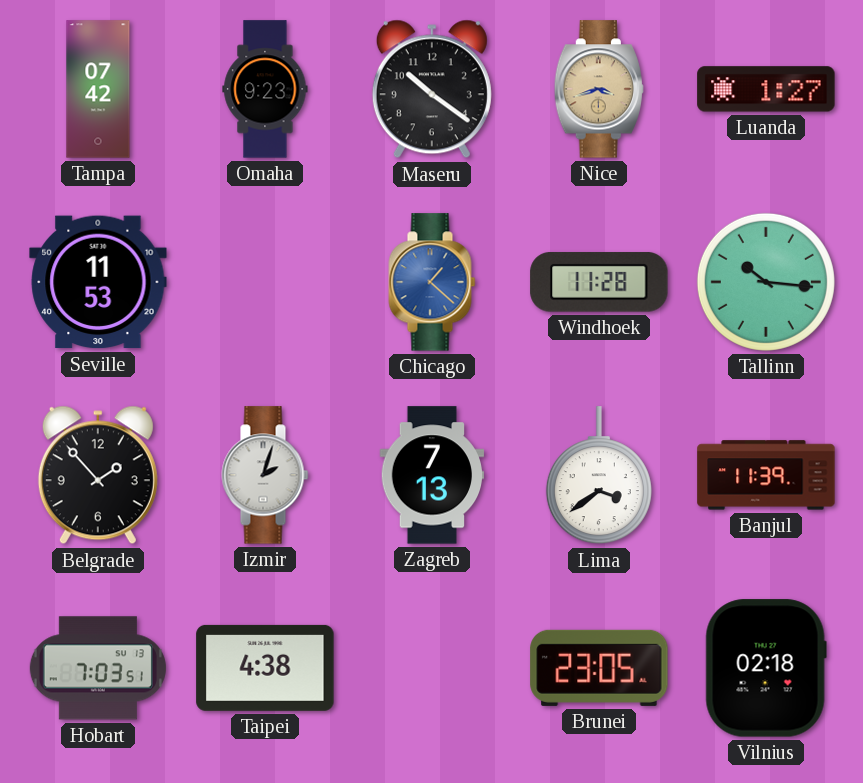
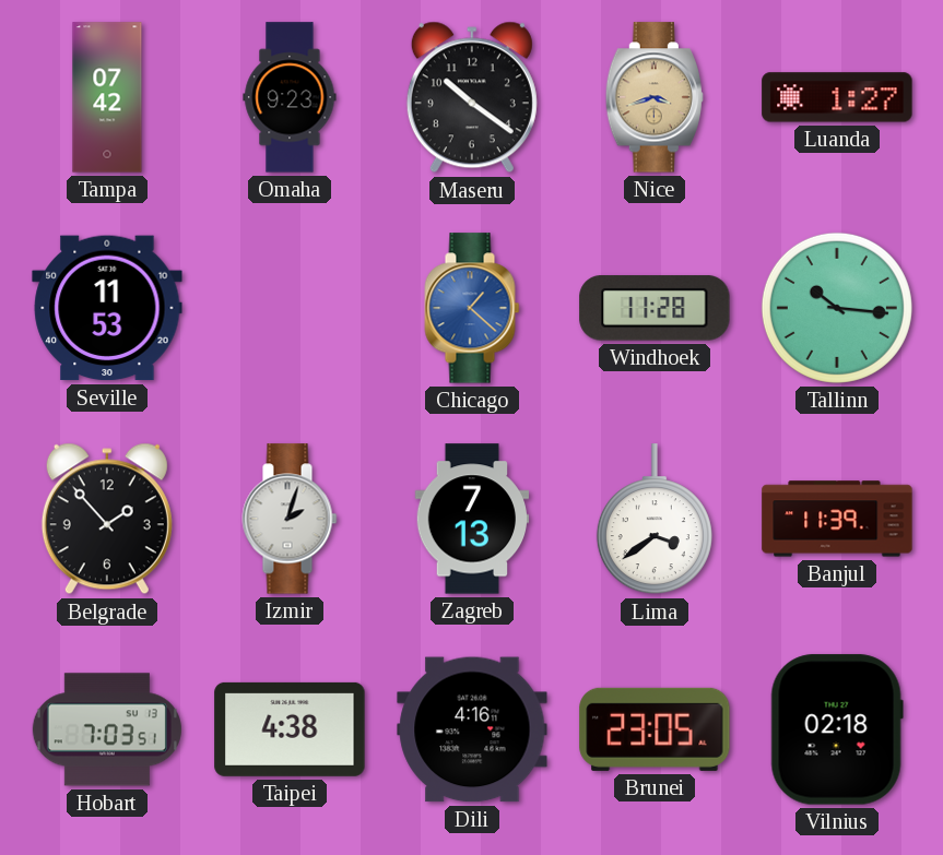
Dili: none -> 4:16 (472, 729)
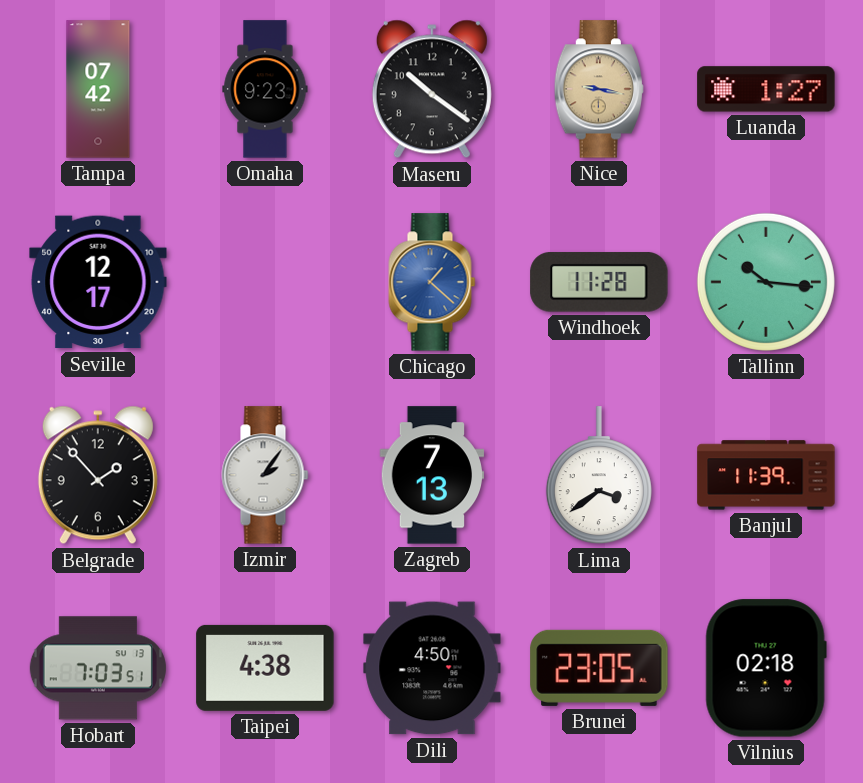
Nice: 3:42 -> 9:17 (599, 89)
Seville: 11:53 -> 12:17 (98, 282)
Izmir: 2:03 -> 2:06 (265, 475)
Dili: 4:16 -> 4:50 (432, 668)
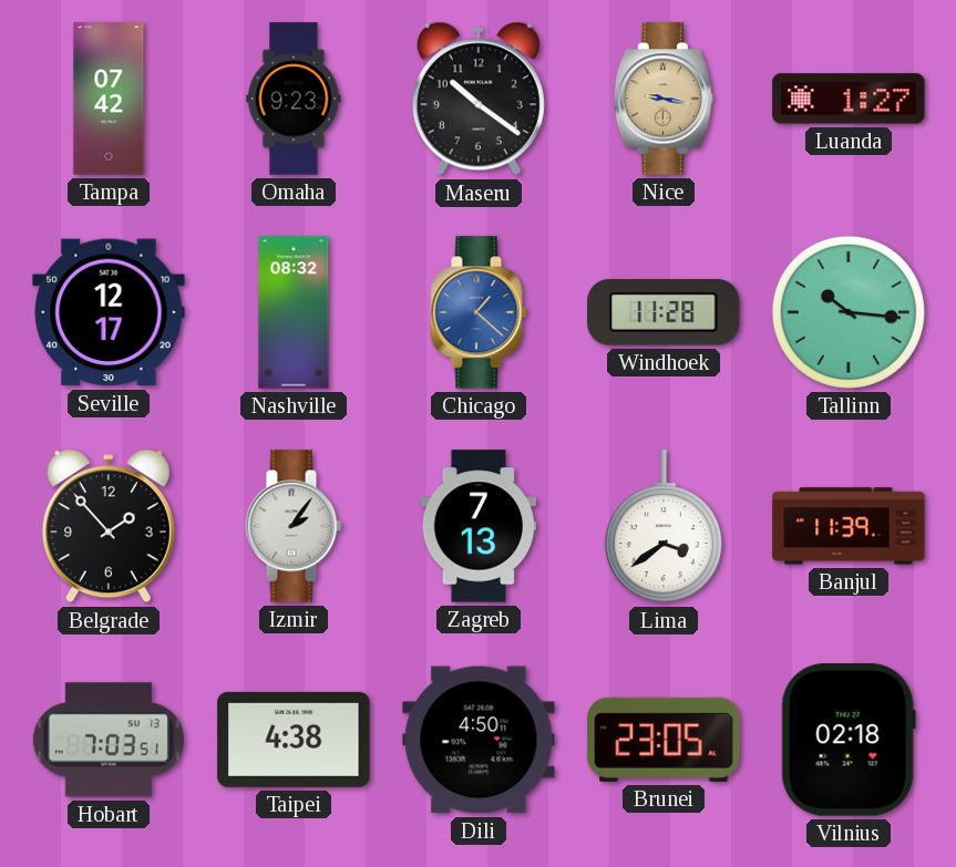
Nashville: none -> 08:32 (294, 312)
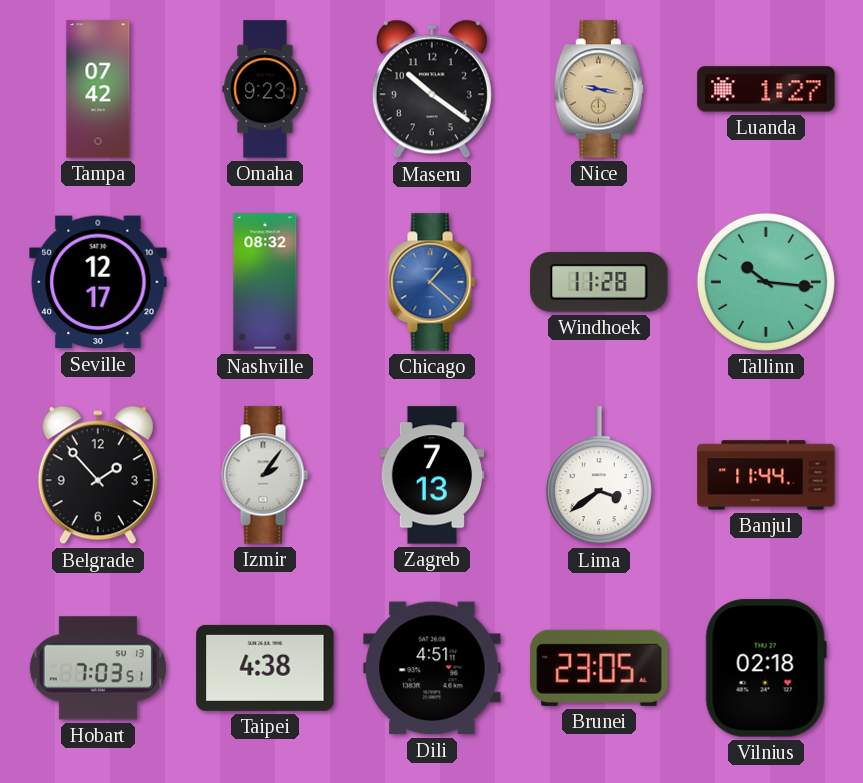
Banjul: 11:39 -> 11:44 (766, 475)
Dili: 4:50 -> 4:51 (432, 668)
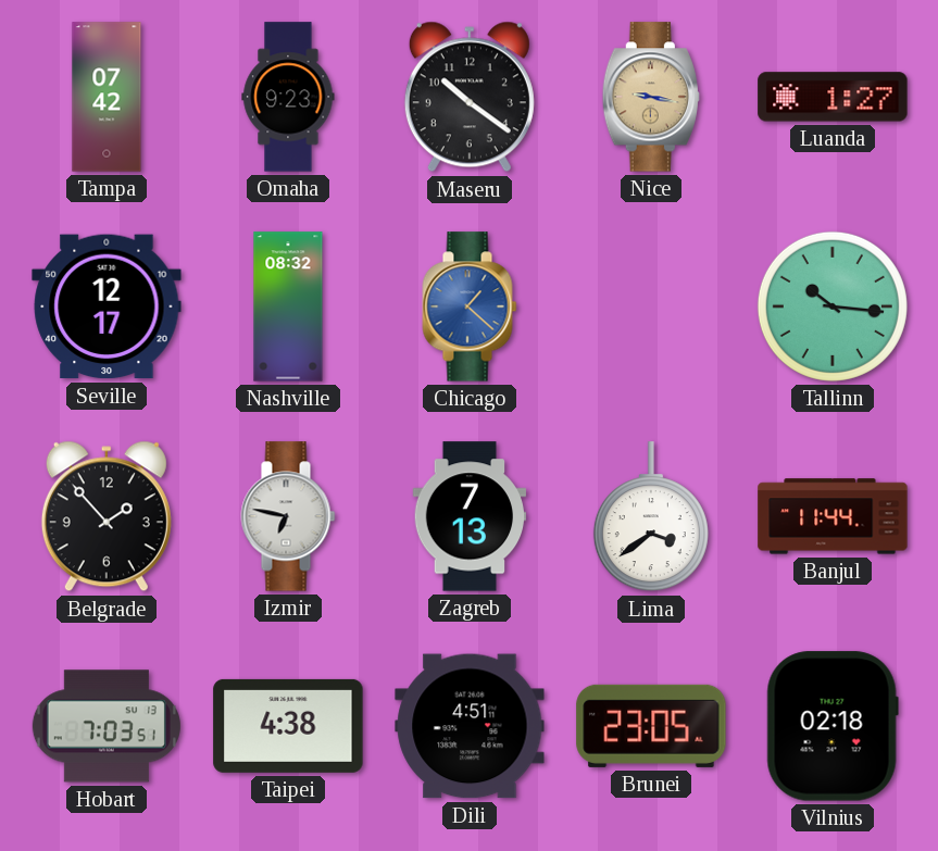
Windhoek: 11:28 -> none (599, 282)
Izmir: 2:06 -> 6:47 (288, 516)
